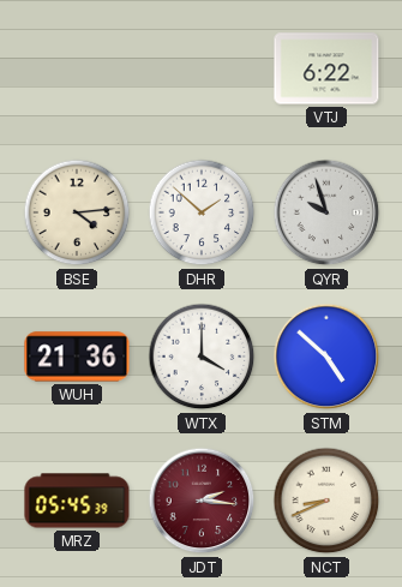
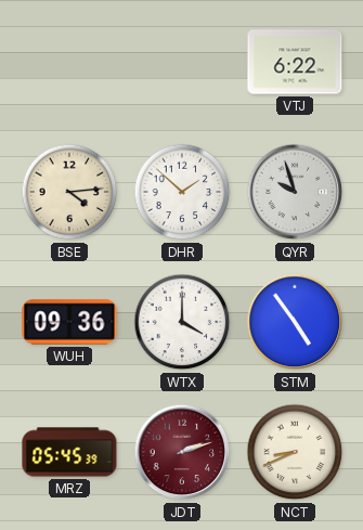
WUH: 21:36 -> 09:36 (69, 322)
STM: 4:52 -> 4:54 (295, 322)
JDT: 2:16 -> 2:12 (182, 452)
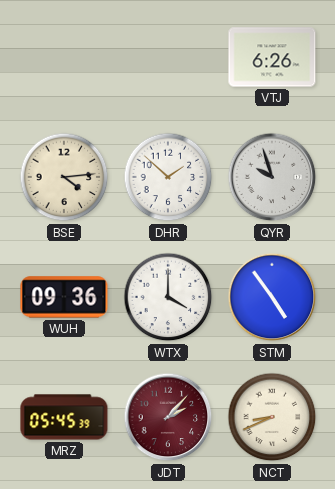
VTJ: 6:22 -> 6:26 (272, 57)
JDT: 2:12 -> 2:07 (168, 417)
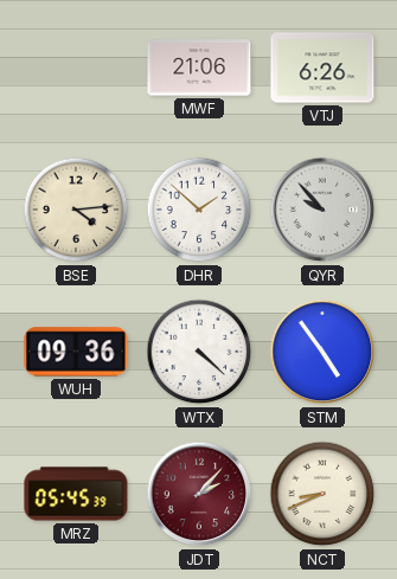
MWF: none -> 21:06 (199, 67)
QYR: 9:57 -> 9:53 (322, 210)
WTX: 4:00 -> 4:22 (199, 352)
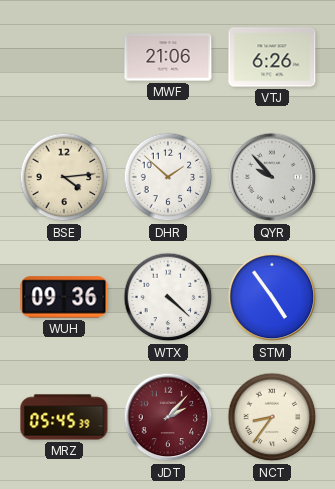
NCT: 8:41 -> 8:36 (272, 417)
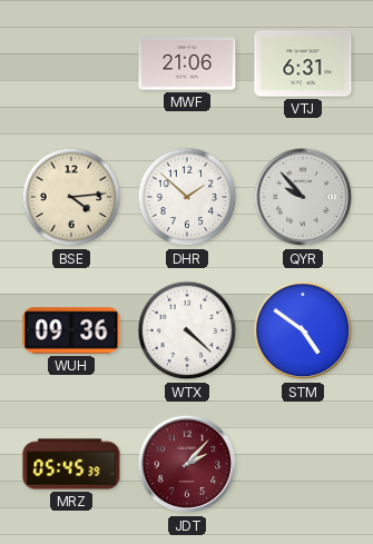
VTJ: 6:26 -> 6:31 (303, 63)
STM: 4:54 -> 4:51 (303, 330)
NCT: 8:36 -> none (272, 417)
